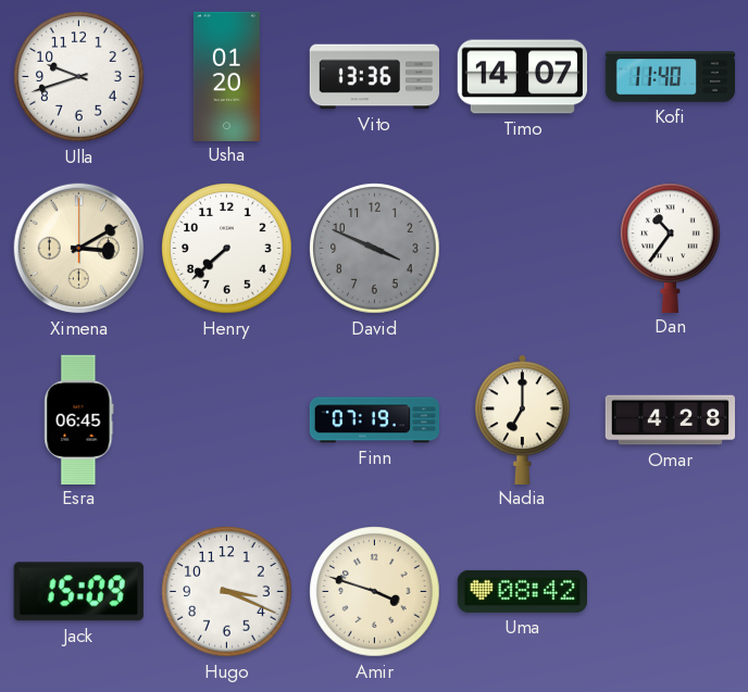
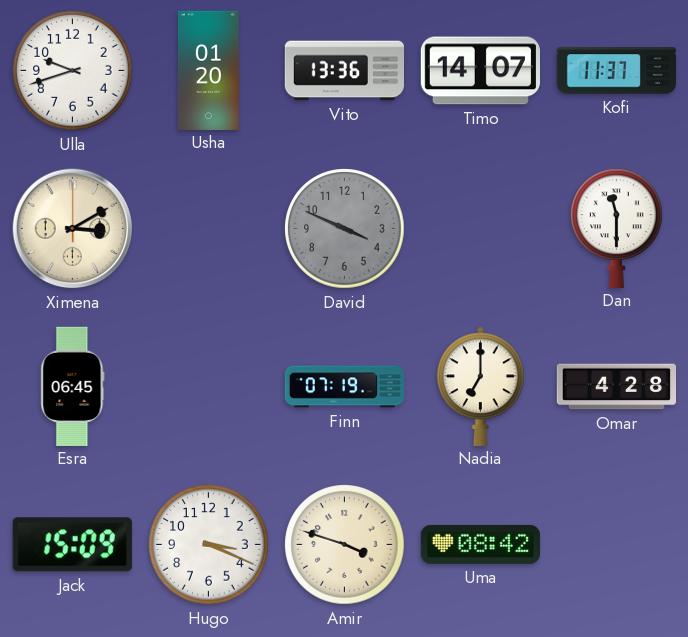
Kofi: 11:40 -> 11:37 (616, 71)
Henry: 7:38 -> none (227, 249)
Dan: 10:36 -> 11:30 (617, 228)
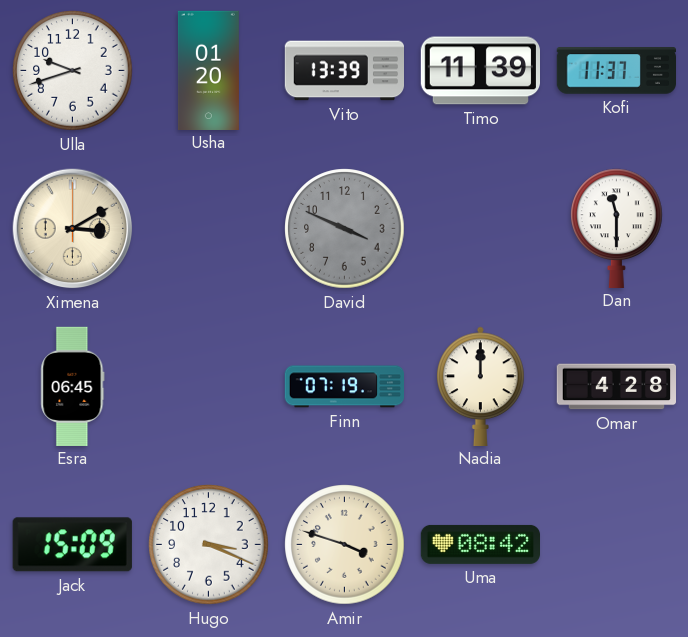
Vito: 13:36 -> 13:39 (344, 71)
Timo: 14:07 -> 11:39 (480, 71)
Nadia: 7:00 -> 12:00 (481, 386)
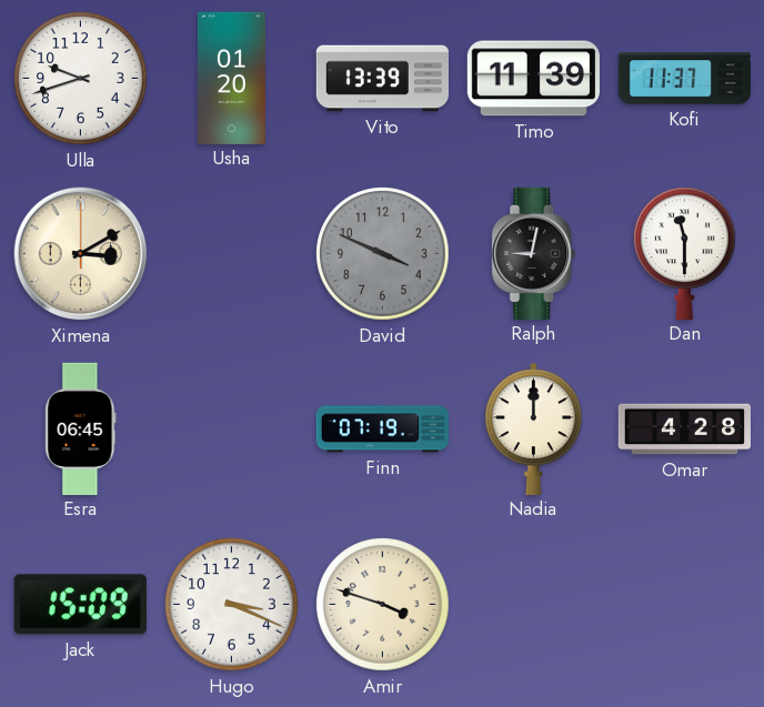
Ralph: none -> 9:02 (534, 253)
Uma: 08:42 -> none (480, 544)
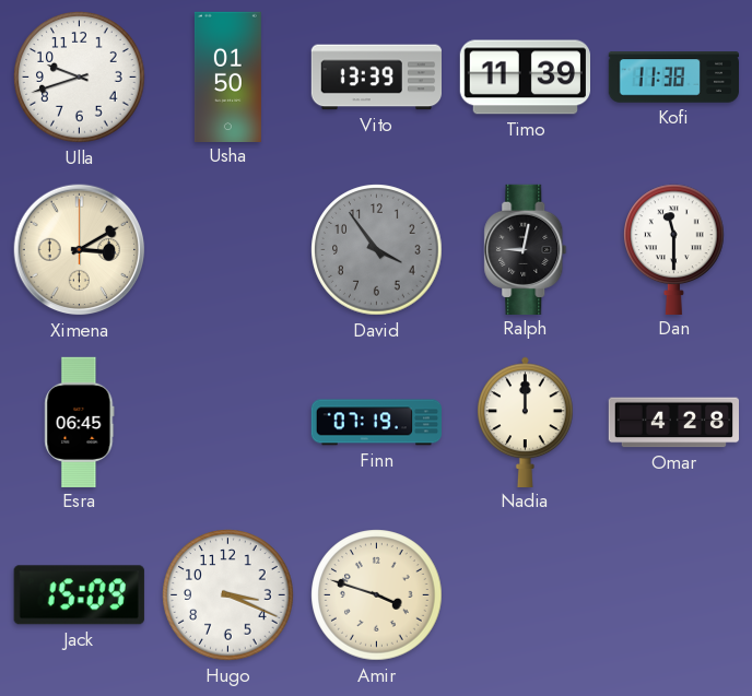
Usha: 01:20 -> 01:50 (227, 76)
Kofi: 11:37 -> 11:38 (673, 78)
David: 3:49 -> 3:54 (377, 250)
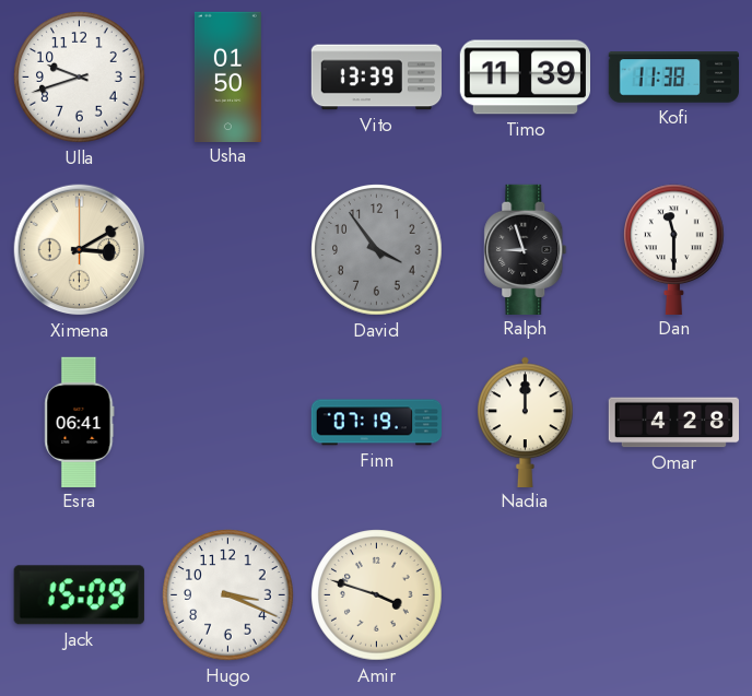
Ralph: 9:02 -> 8:57 (526, 249)
Esra: 06:45 -> 06:41 (80, 422)
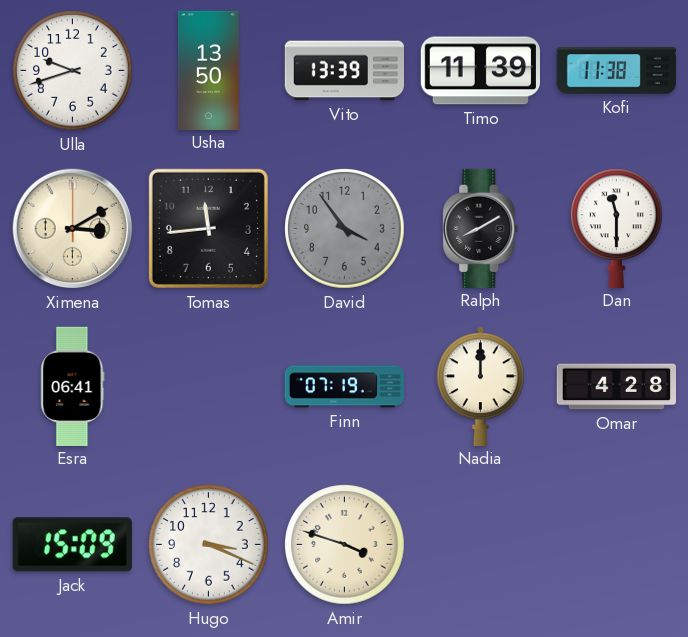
Usha: 01:50 -> 13:50 (208, 70)
Tomas: none -> 11:44 (208, 228)
Ralph: 8:57 -> 8:10 (481, 228)
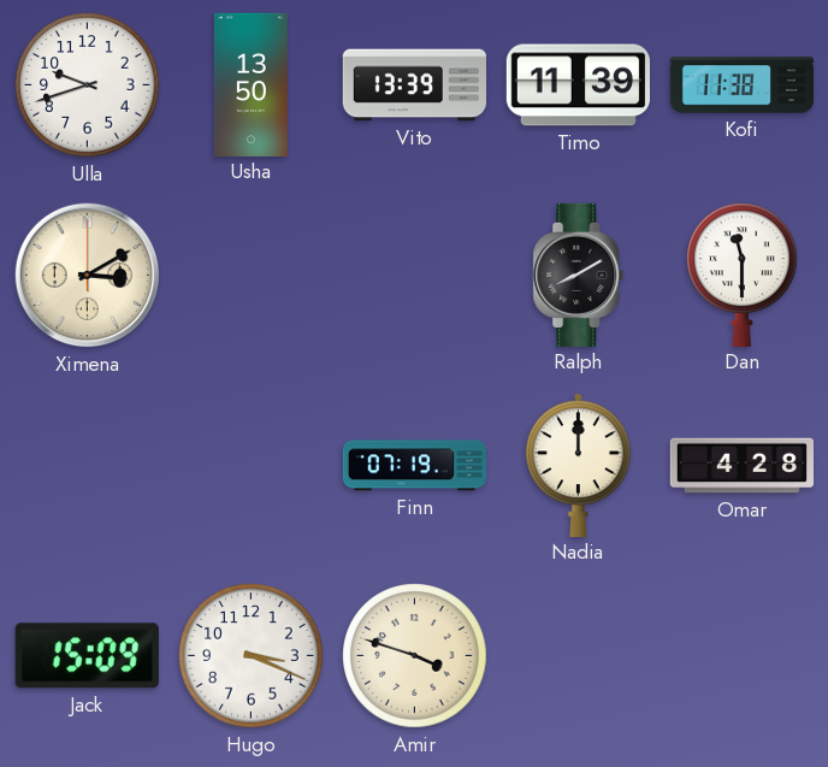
Tomas: 11:44 -> none (208, 228)
David: 3:54 -> none (345, 229)
Esra: 06:41 -> none (73, 386)
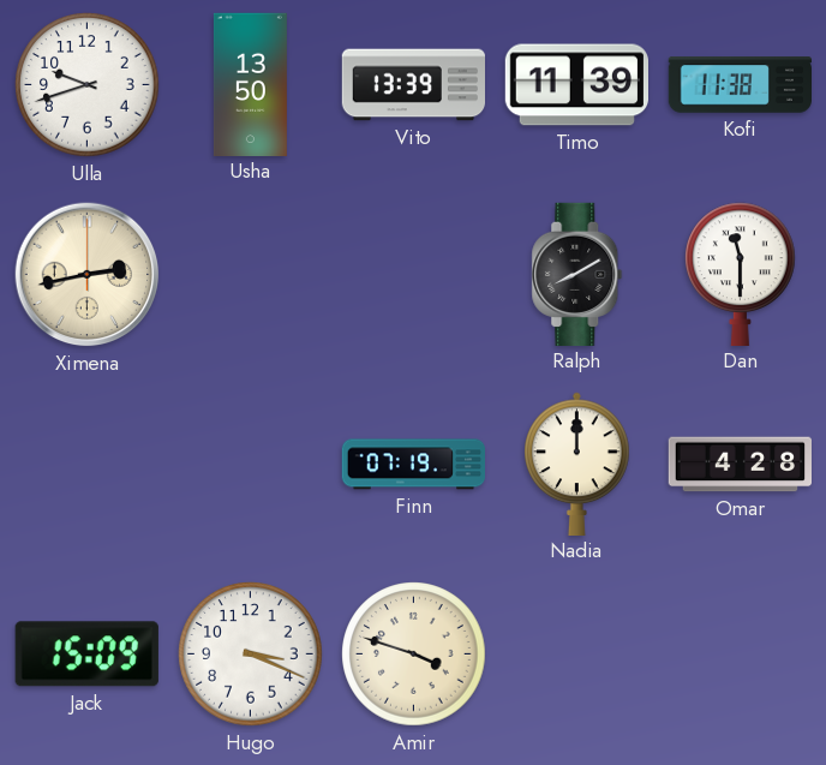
Ximena: 3:10 -> 2:43 (88, 275)
